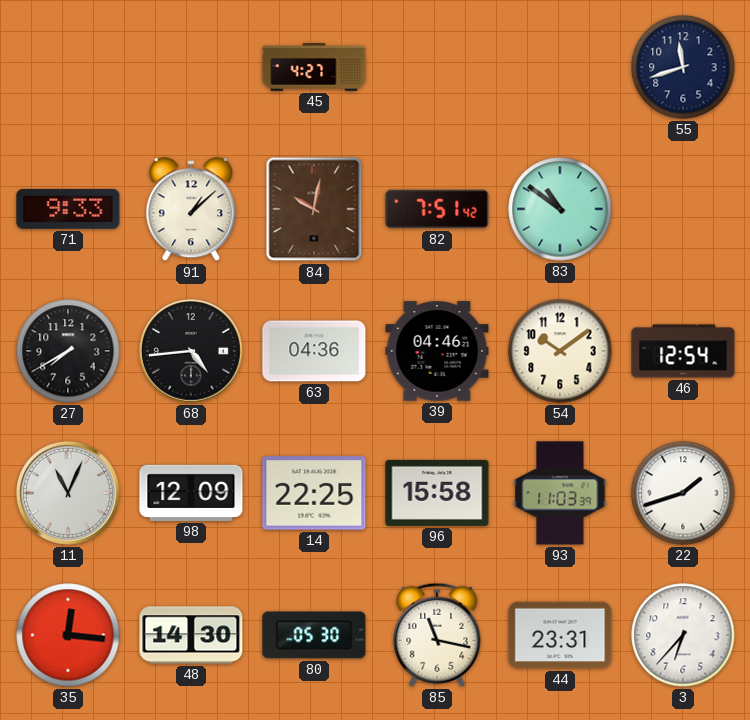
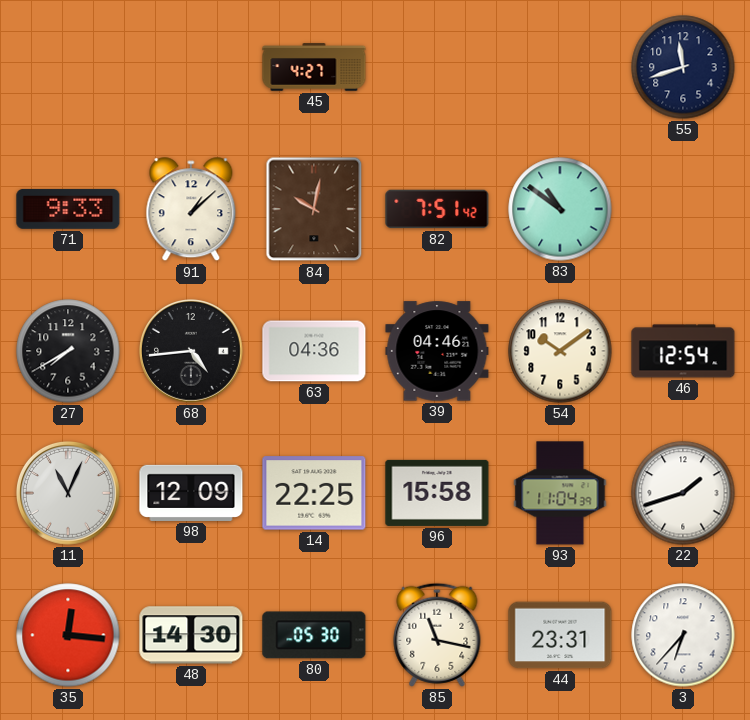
93: 11:03 -> 11:04 (560, 493)
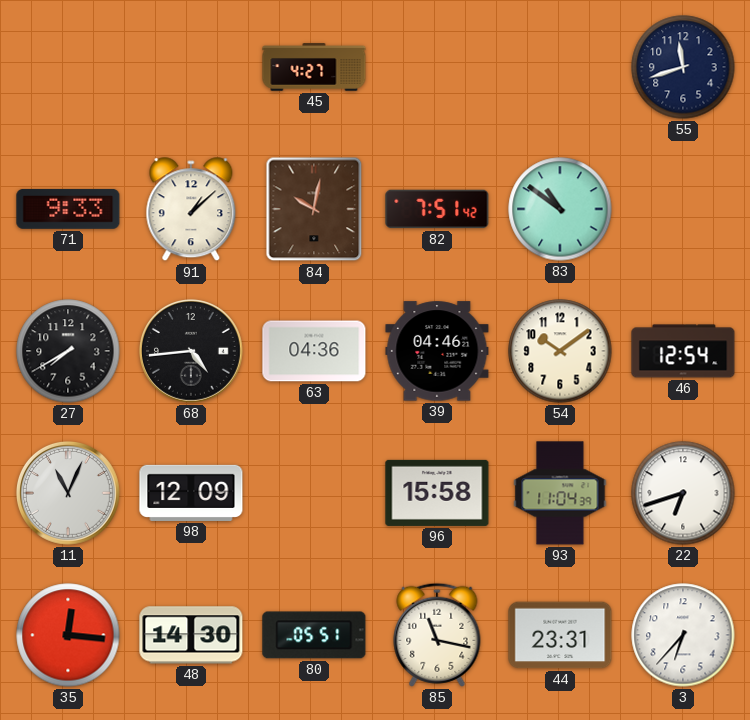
14: 22:25 -> none (314, 493)
22: 1:42 -> 6:42 (683, 493)
80: 05:30 -> 05:51 (314, 635)
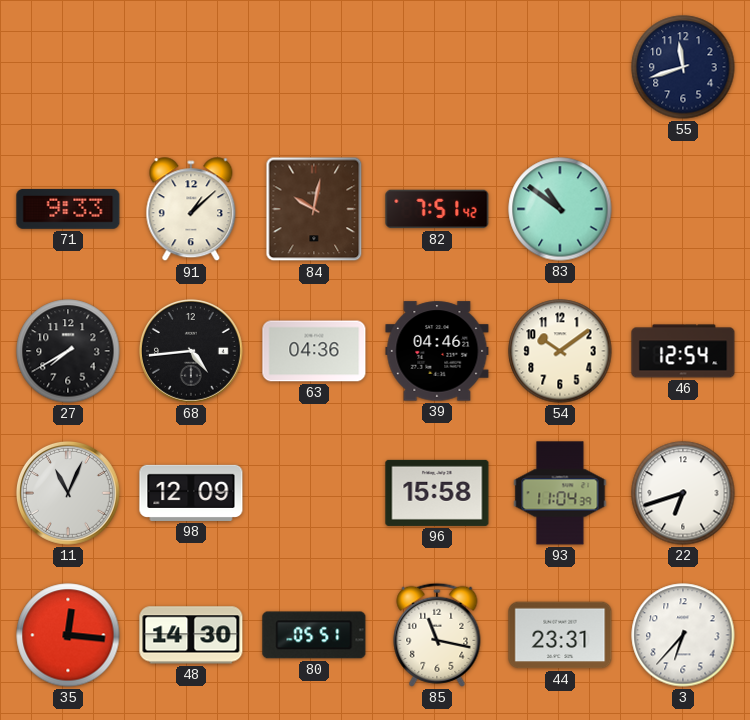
45: 4:27 -> none (314, 67)
